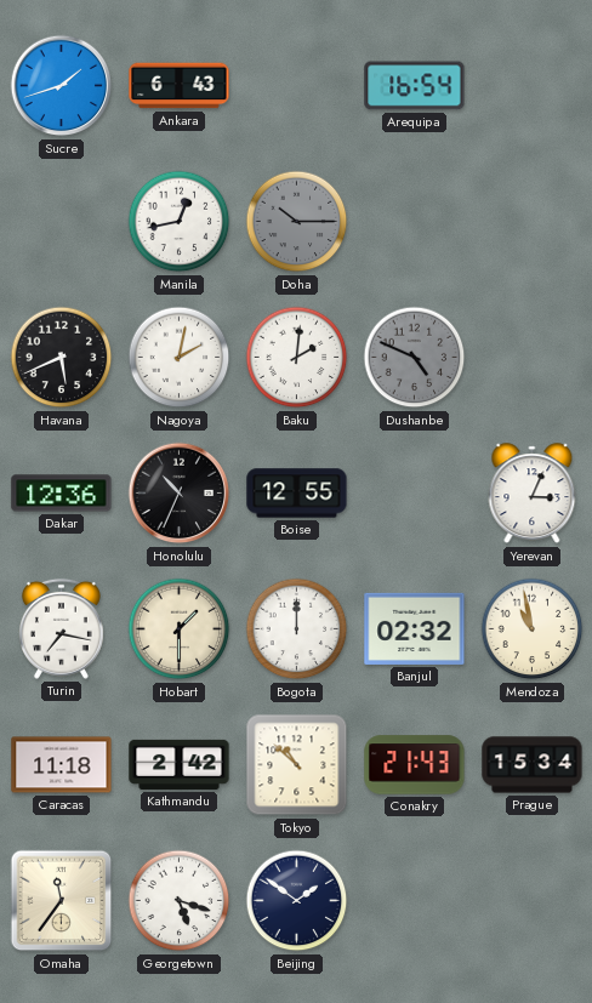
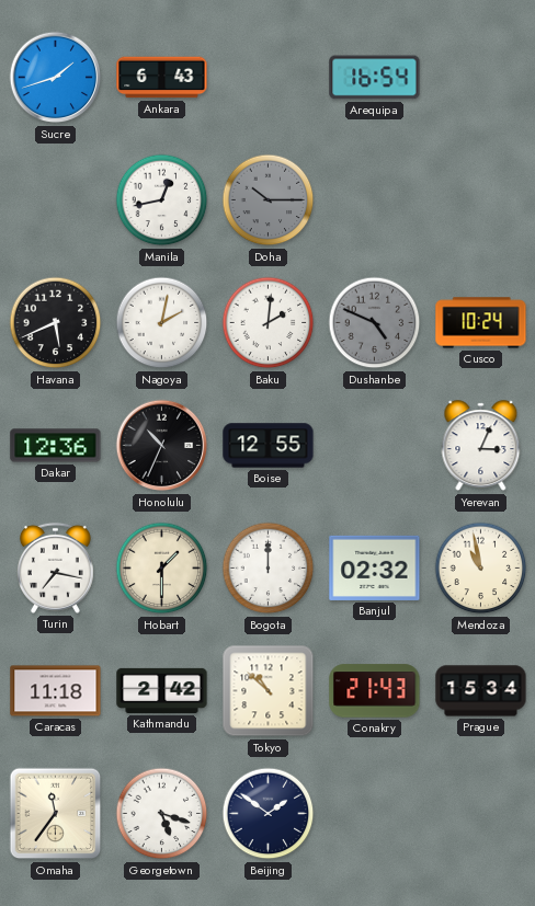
Cusco: none -> 10:24 (481, 323)
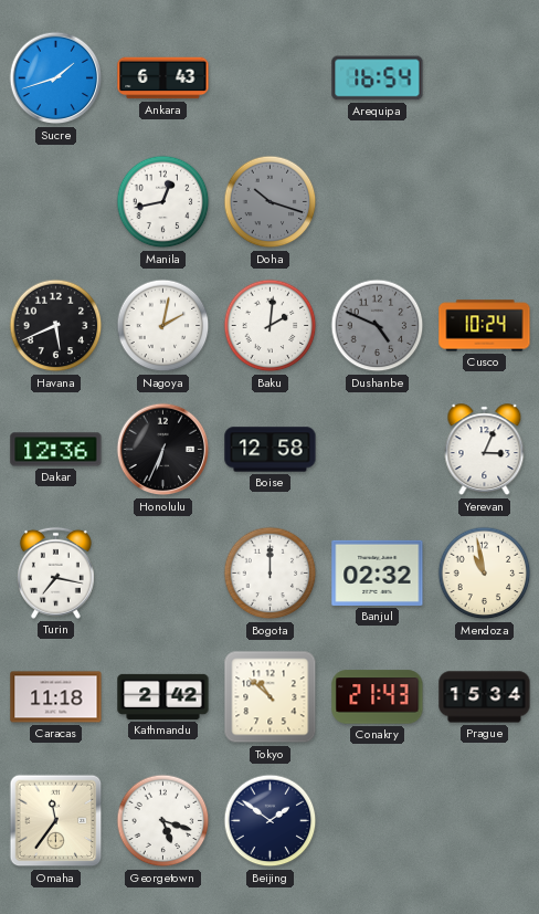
Doha: 10:15 -> 10:18 (271, 202)
Honolulu: 10:34 -> 6:34 (163, 450)
Boise: 12:55 -> 12:58 (271, 450)
Hobart: 1:30 -> none (162, 569)
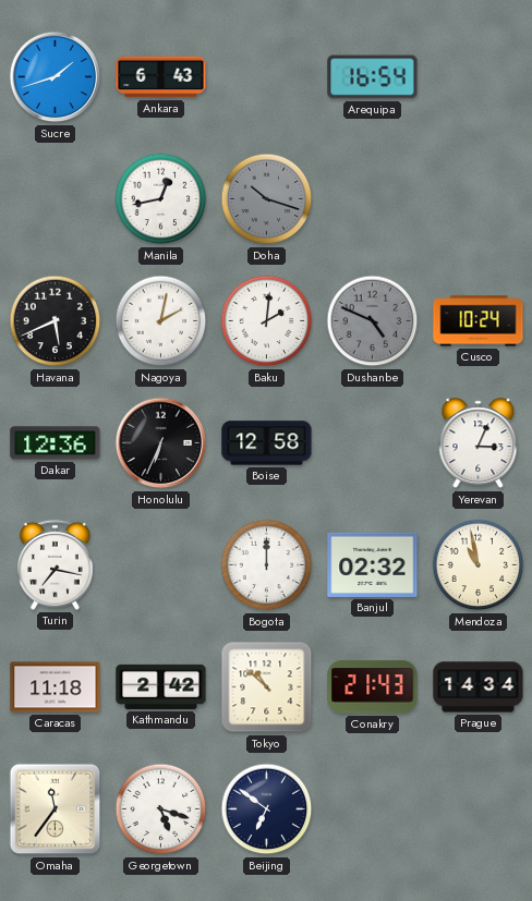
Prague: 15:34 -> 14:34 (479, 687)
Beijing: 1:51 -> 6:51 (267, 809)
